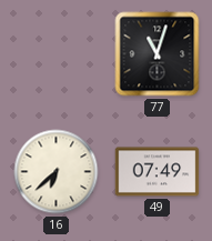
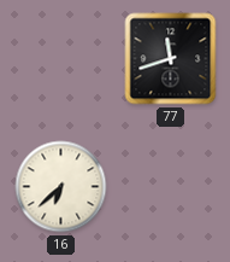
77: 11:03 -> 11:42 (171, 59)
49: 07:49 -> none (158, 172)
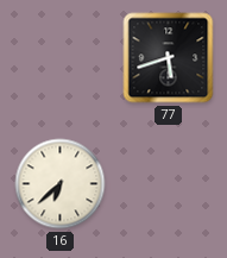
77: 11:42 -> 5:42 (169, 58)
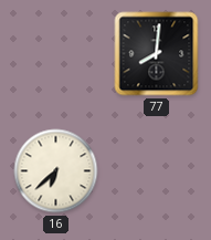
77: 5:42 -> 8:01 (157, 54)
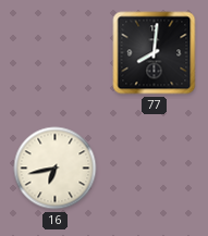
16: 6:38 -> 6:43 (56, 169)
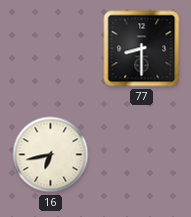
77: 8:01 -> 8:30 (142, 49)
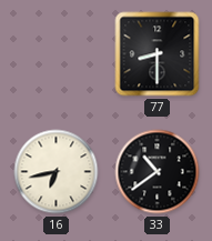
33: none -> 10:39 (158, 172)
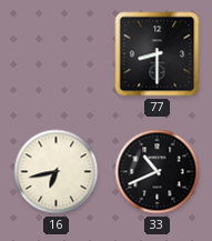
33: 10:39 -> 10:41 (158, 172)
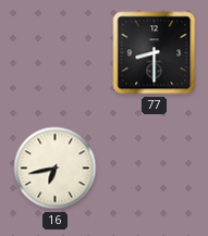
33: 10:41 -> none (158, 172)
